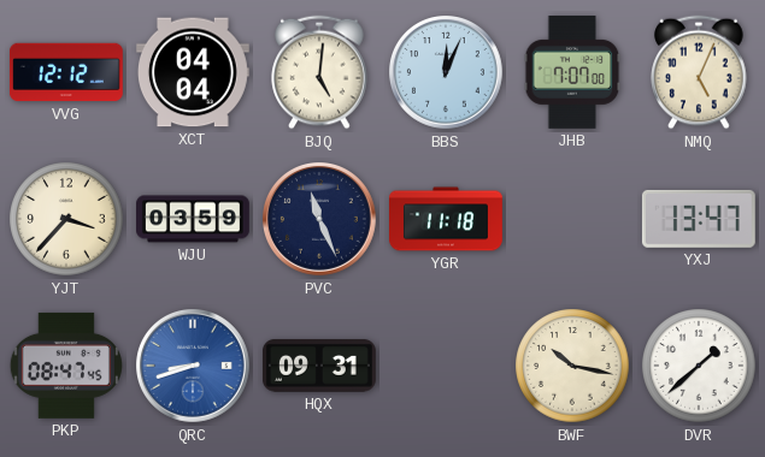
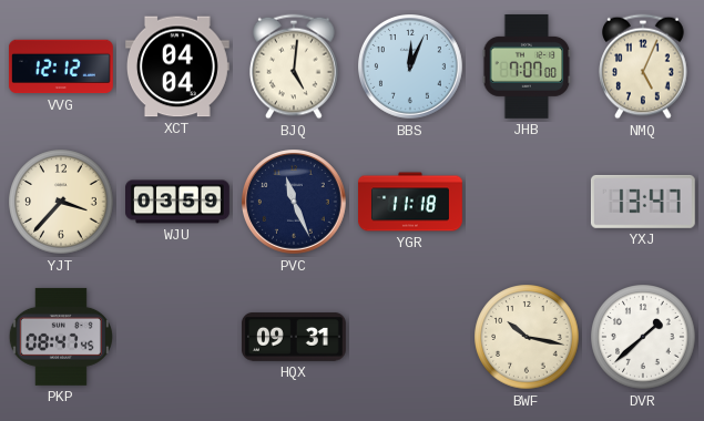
QRC: 8:42 -> none (194, 367)
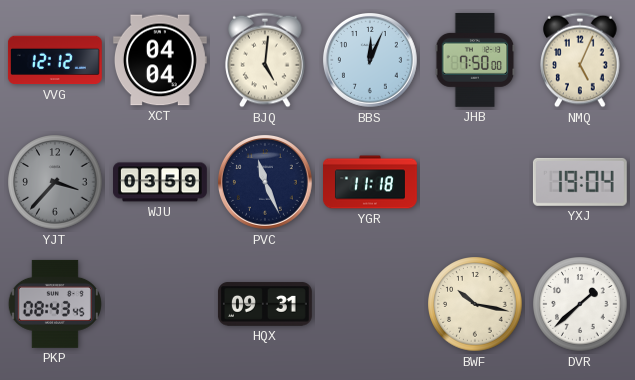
JHB: 7:07 -> 7:50 (475, 60)
YJT dial: cream -> grey (55, 182)
YXJ: 13:47 -> 19:04 (580, 182)
PKP: 08:47 -> 08:43 (55, 304)
